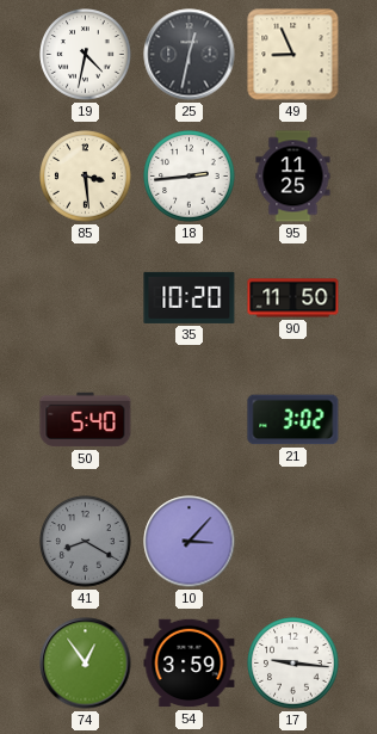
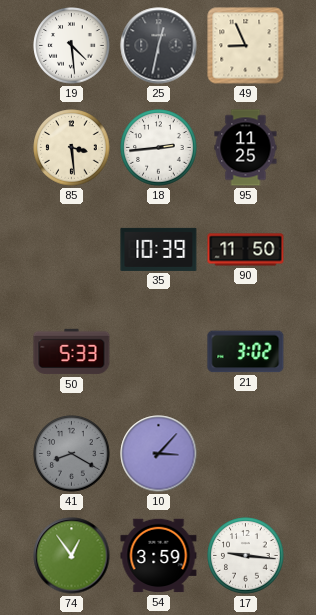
19: 4:32 -> 4:29 (72, 46)
35: 10:20 -> 10:39 (159, 249)
50: 5:40 -> 5:33 (72, 352)
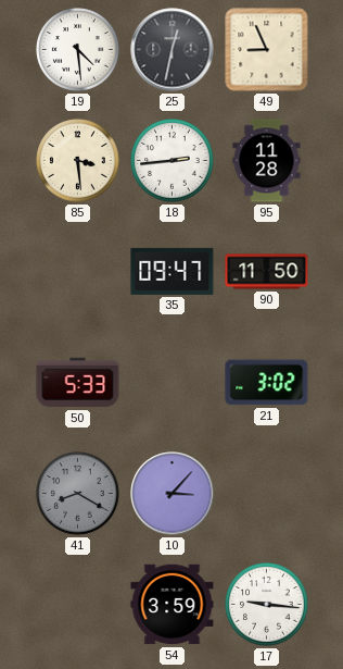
95: 11:25 -> 11:28 (267, 161)
35: 10:39 -> 09:47 (173, 271)
74: 12:54 -> none (72, 556)
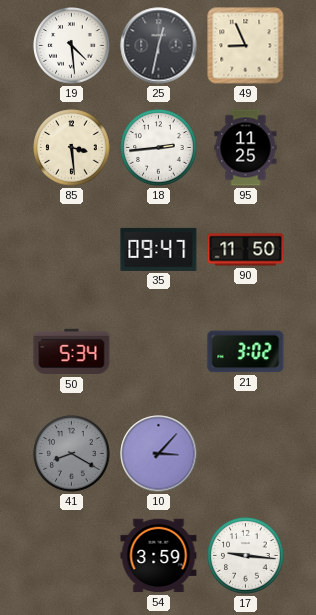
95: 11:28 -> 11:25 (246, 148)
50: 5:33 -> 5:34 (72, 352)
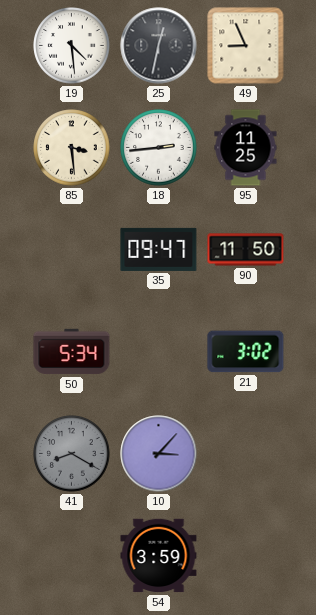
17: 9:16 -> none (246, 556)
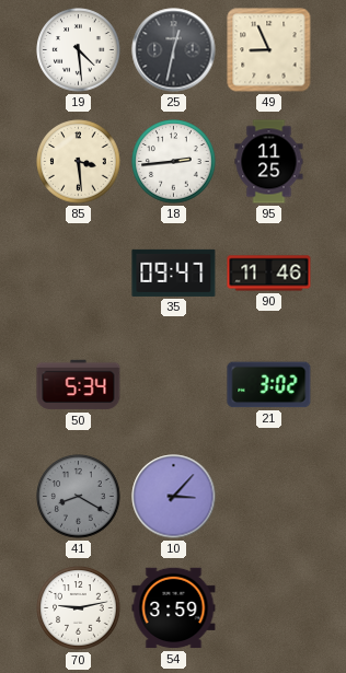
90: 11:50 -> 11:46 (269, 274)
70: none -> 9:13 (79, 608)
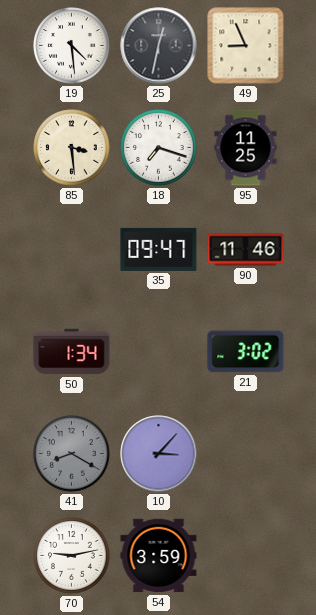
18: 2:44 -> 7:18 (159, 148)
50: 5:34 -> 1:34 (72, 352)
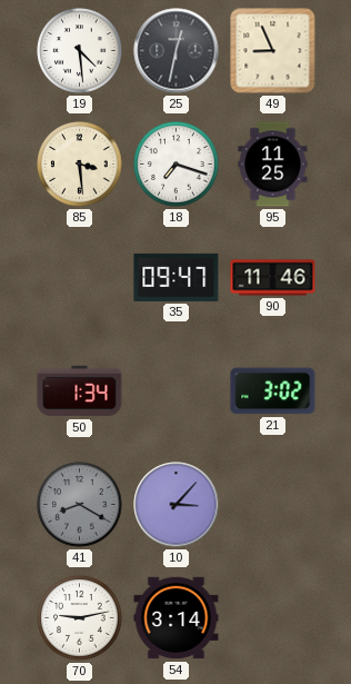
54: 3:59 -> 3:14 (177, 618)
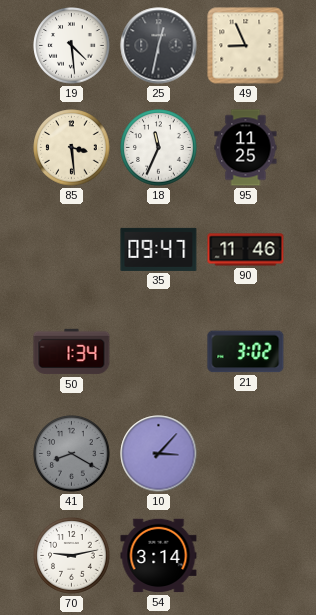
18: 7:18 -> 11:34 (159, 148)
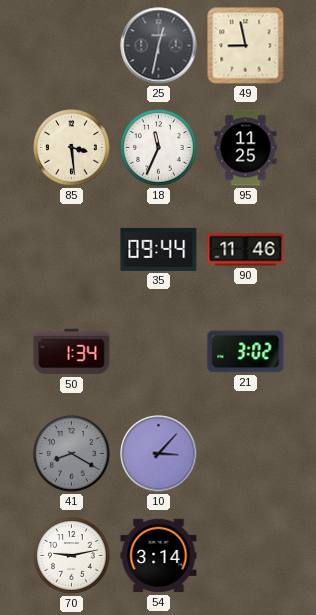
19: 4:29 -> none (72, 46)
49: 8:56 -> 8:58 (246, 46)
35: 09:47 -> 09:44 (159, 249)
